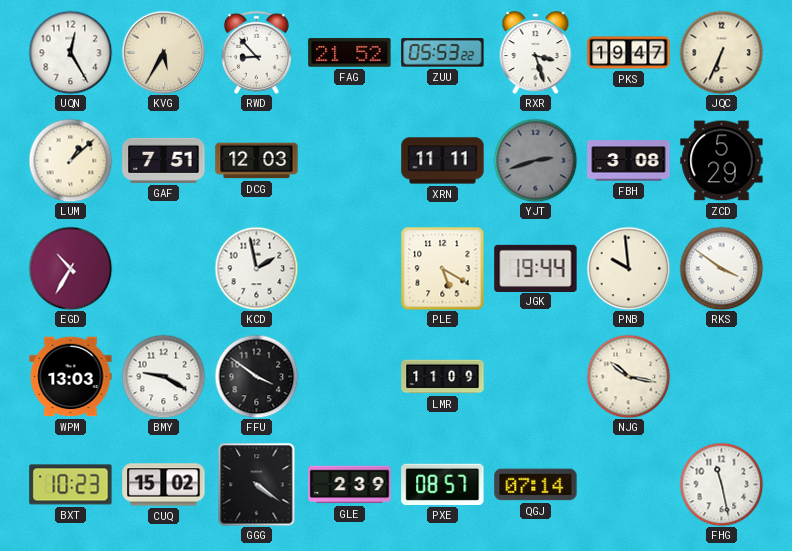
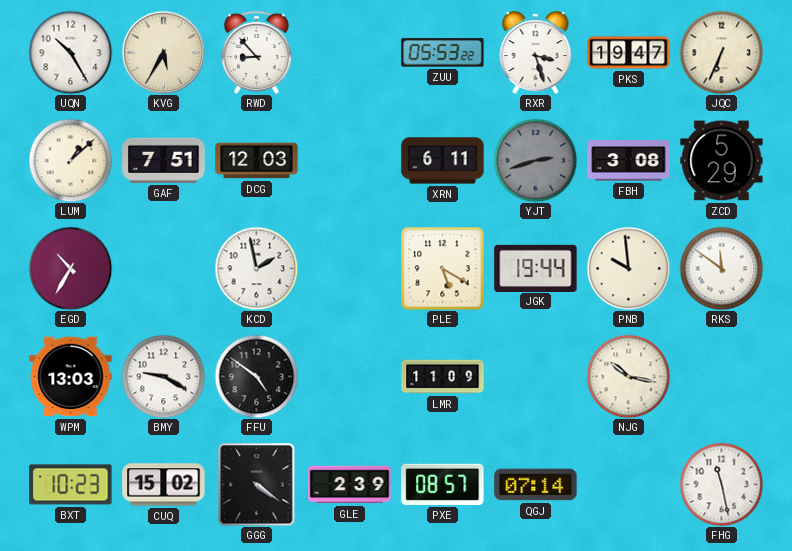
UQN: 12:25 -> 10:25 (70, 52)
FAG: 21:52 -> none (350, 53)
XRN: 11:11 -> 6:11 (443, 161)
RKS: 3:51 -> 11:51 (721, 268)
FFU: 3:51 -> 4:51 (256, 376)
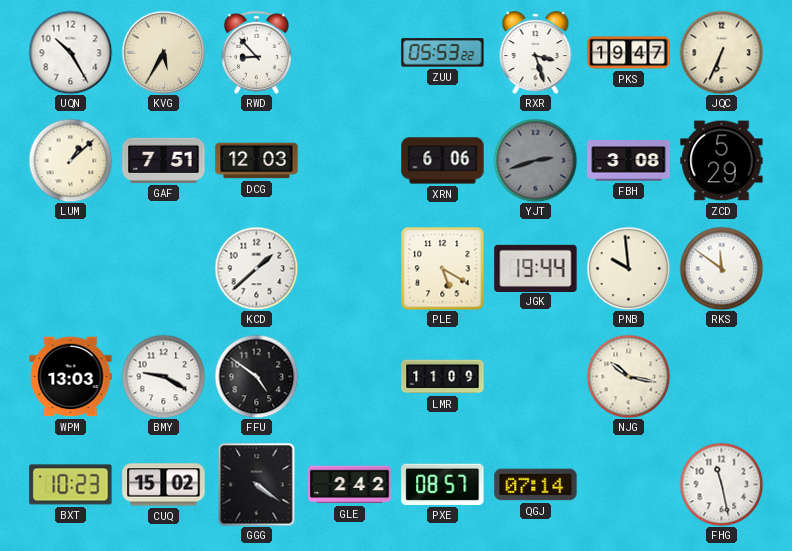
XRN: 6:11 -> 6:06 (443, 161)
EGD: 10:35 -> none (70, 268)
KCD: 1:58 -> 1:38 (256, 268)
GLE: 2:39 -> 2:42 (350, 485)
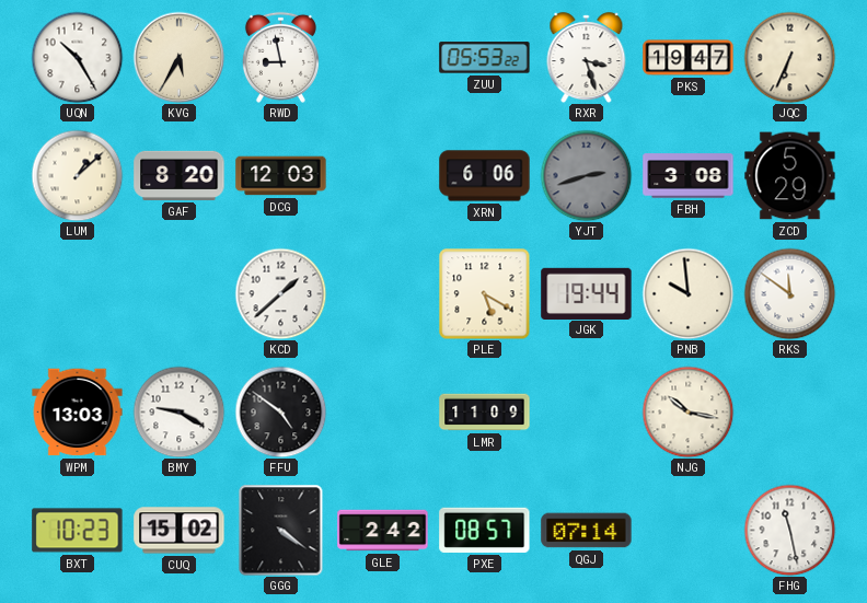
RWD: 8:53 -> 8:58 (280, 57)
GAF: 7:51 -> 8:20 (180, 175)
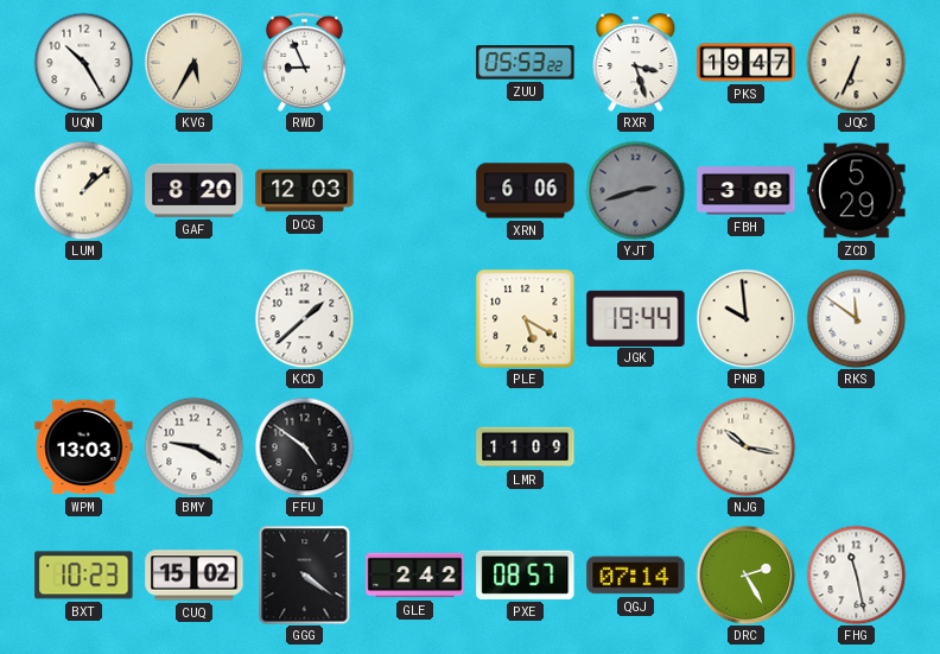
RWD: 8:58 -> 8:56 (304, 62)
DRC: none -> 2:25 (745, 574)
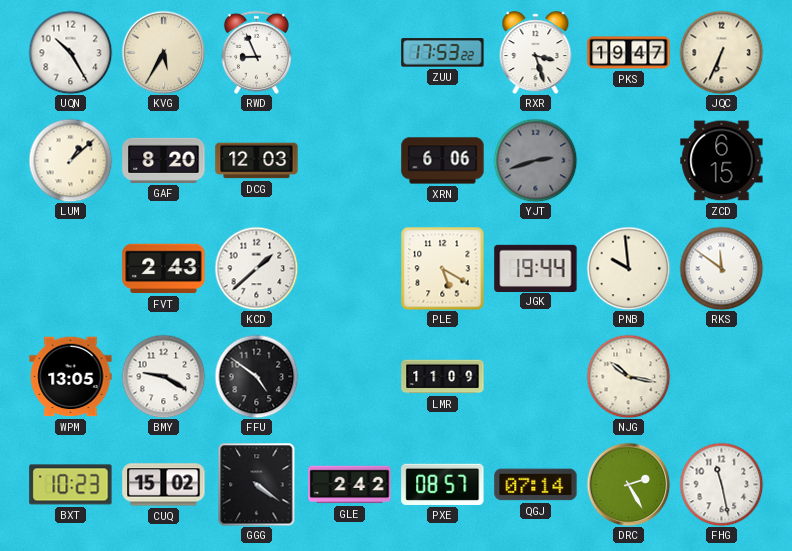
ZUU: 05:53 -> 17:53 (443, 53)
FBH: 3:08 -> none (747, 191)
ZCD: 5:29 -> 6:15 (722, 161)
FVT: none -> 2:43 (164, 269)
WPM: 13:03 -> 13:05 (71, 377)
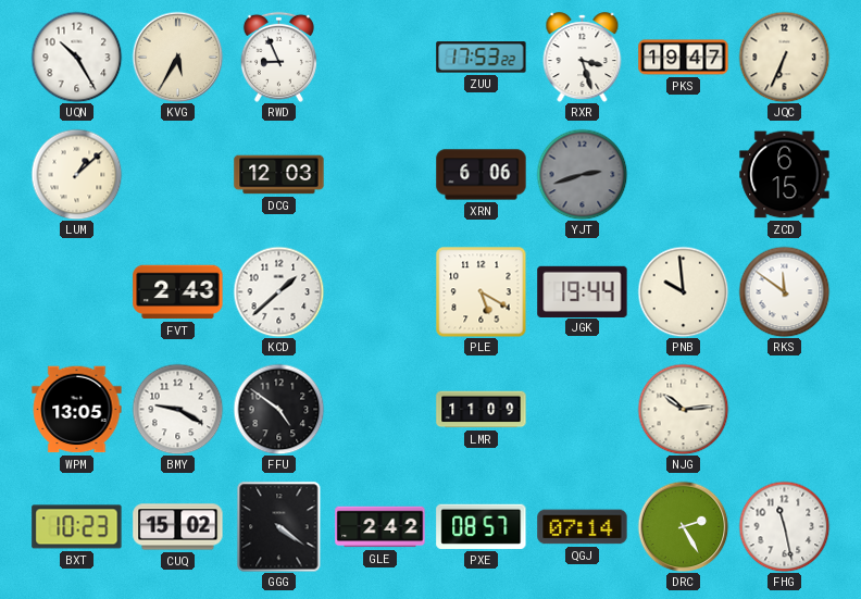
GAF: 8:20 -> none (164, 160)
NJG: 10:17 -> 10:14 (683, 409)
